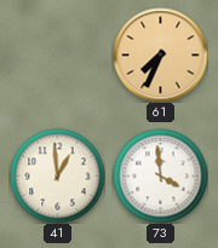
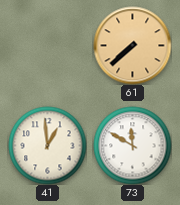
61: 7:34 -> 7:38 (132, 45)
73: 3:59 -> 11:50 (132, 145)
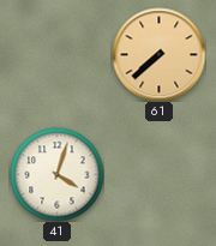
41: 12:59 -> 4:03 (56, 174)
73: 11:50 -> none (132, 145)
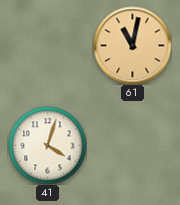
61: 7:38 -> 11:02 (132, 45)
